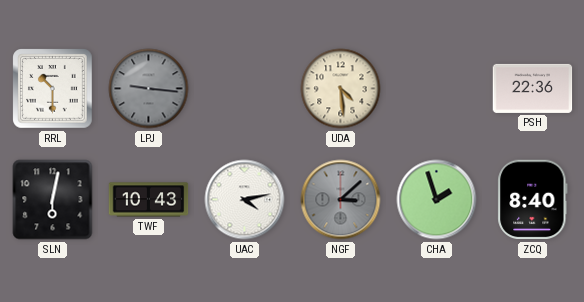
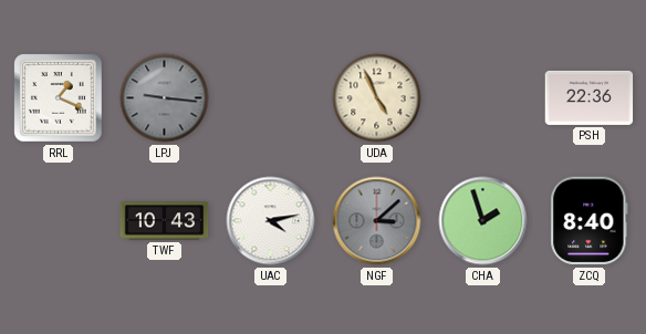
RRL: 10:30 -> 1:19 (59, 98)
UDA: 4:29 -> 4:56 (377, 98)
SLN: 6:02 -> none (53, 200)
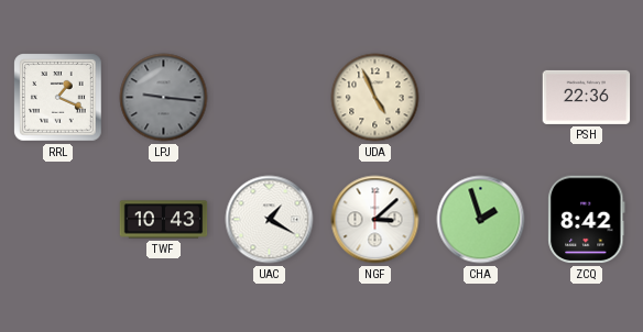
UAC: 4:13 -> 1:20 (270, 220)
NGF dial: grey -> white (375, 220)
ZCQ: 8:40 -> 8:42 (587, 220)
